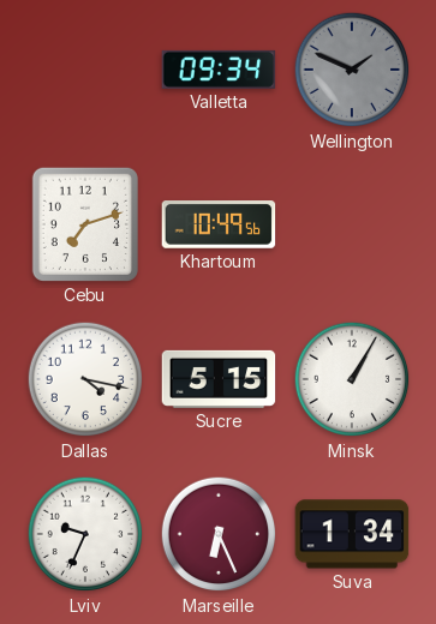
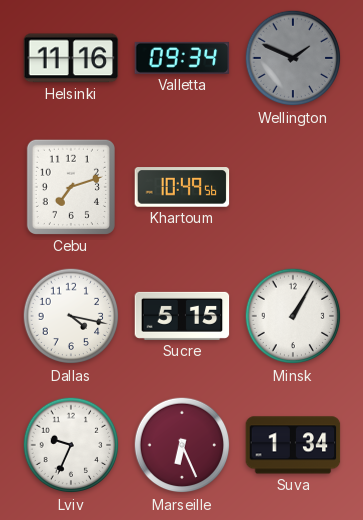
Helsinki: none -> 11:16 (71, 58)
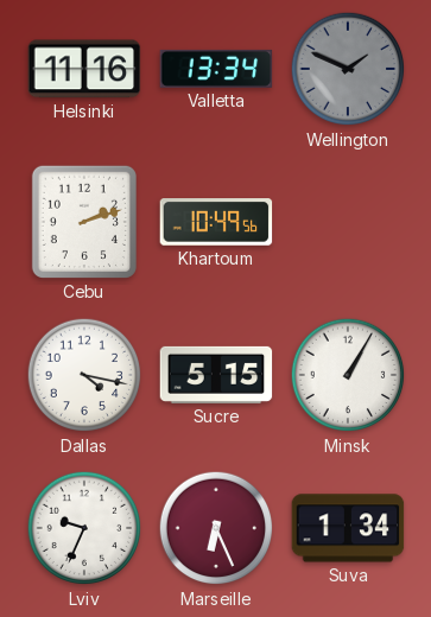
Valletta: 09:34 -> 13:34 (216, 69)
Cebu: 7:12 -> 2:12 (84, 222)
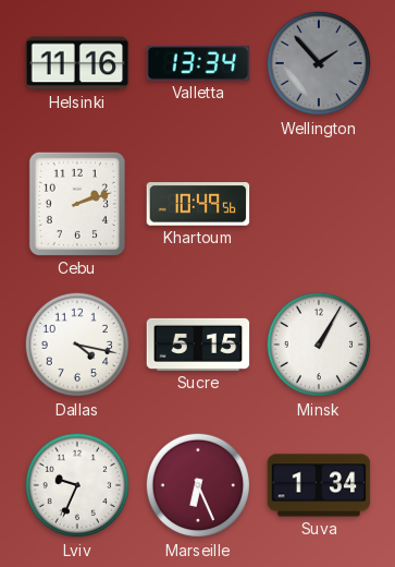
Wellington: 1:49 -> 1:53 (319, 63)
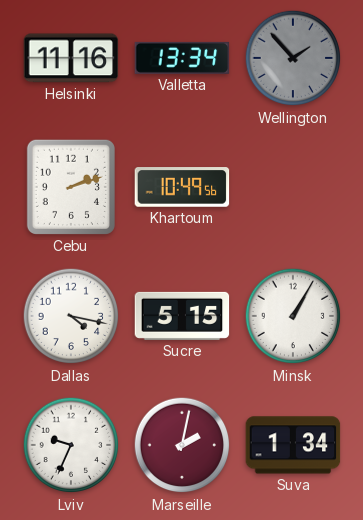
Marseille: 6:26 -> 2:02 (182, 445)
